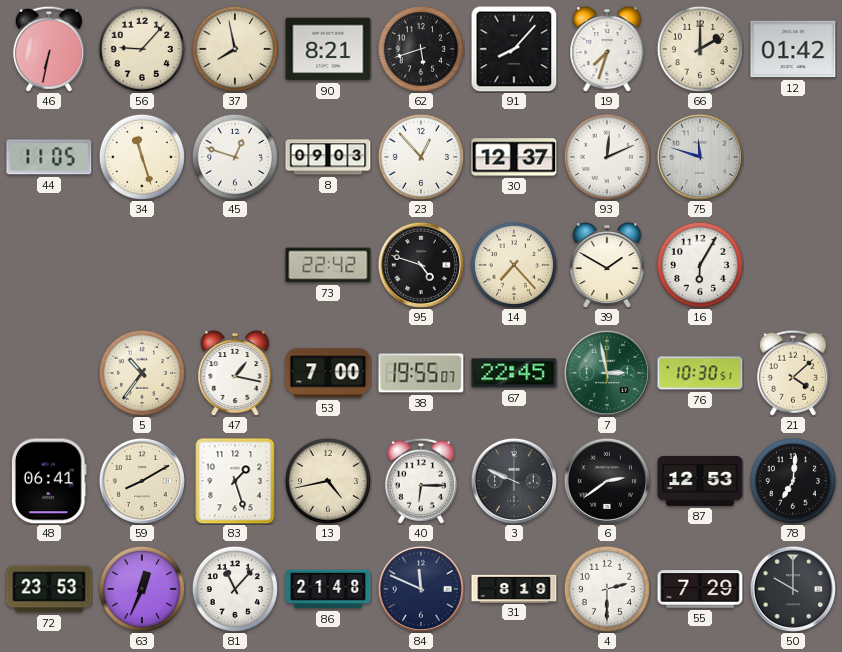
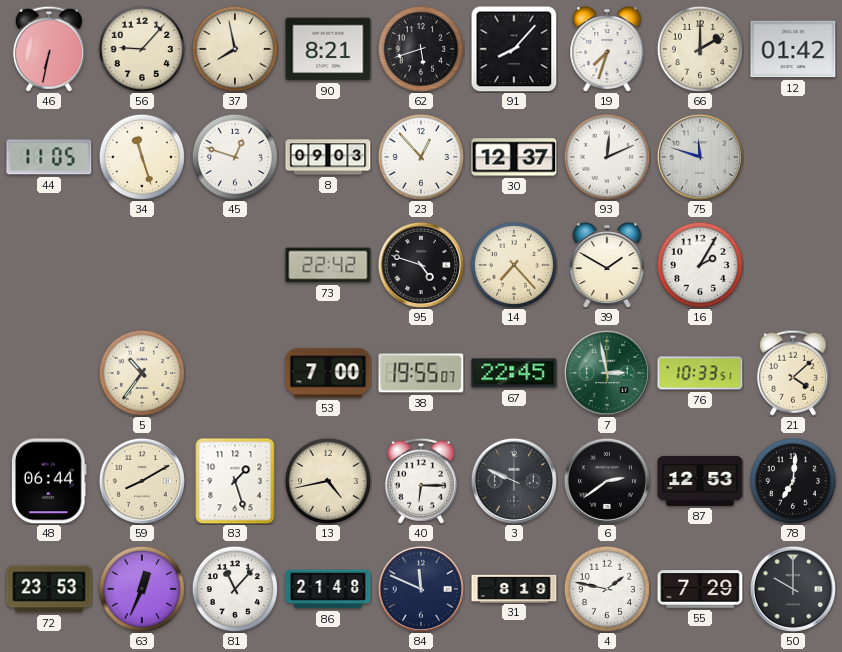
16: 6:05 -> 2:05 (700, 265)
47: 1:17 -> none (235, 373)
76: 10:30 -> 10:33 (700, 373)
48: 06:41 -> 06:44 (50, 481)
4: 2:30 -> 1:47 (607, 589)
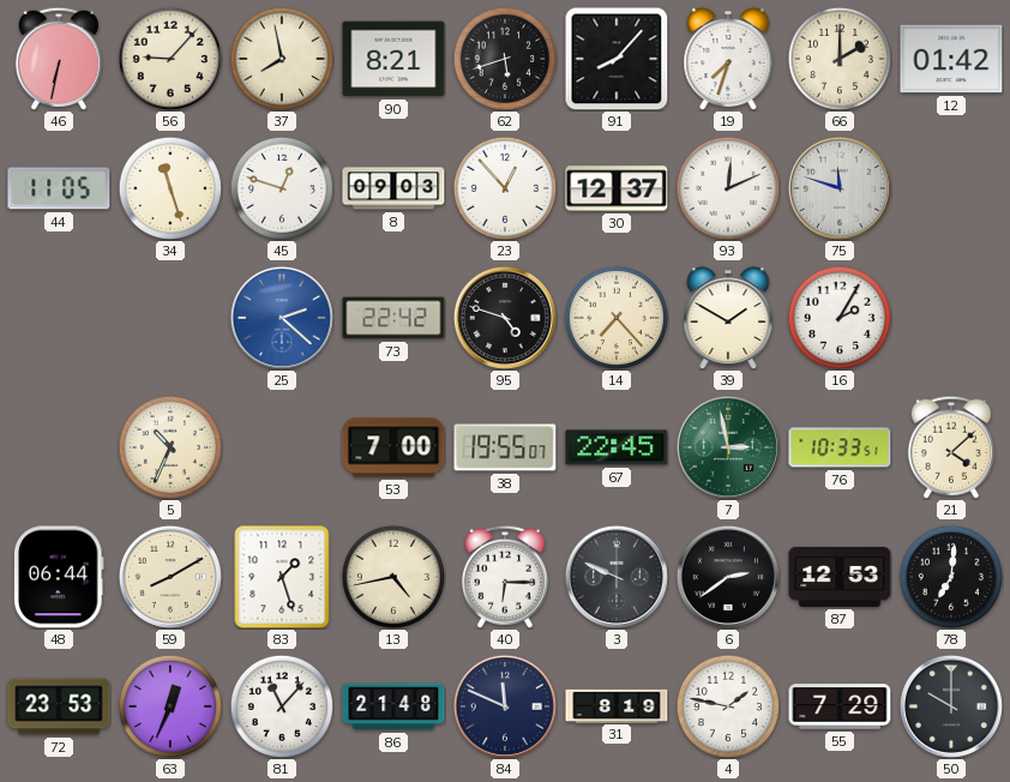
25: none -> 2:22 (282, 318)
5: 10:36 -> 10:34 (170, 447)
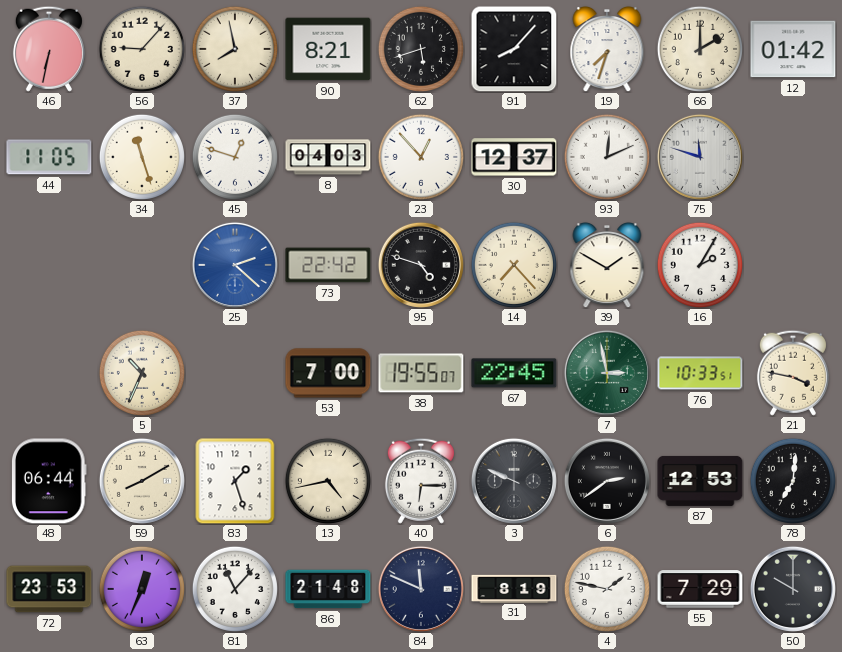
8: 09:03 -> 04:03 (328, 157)
21: 4:08 -> 3:47 (793, 373)
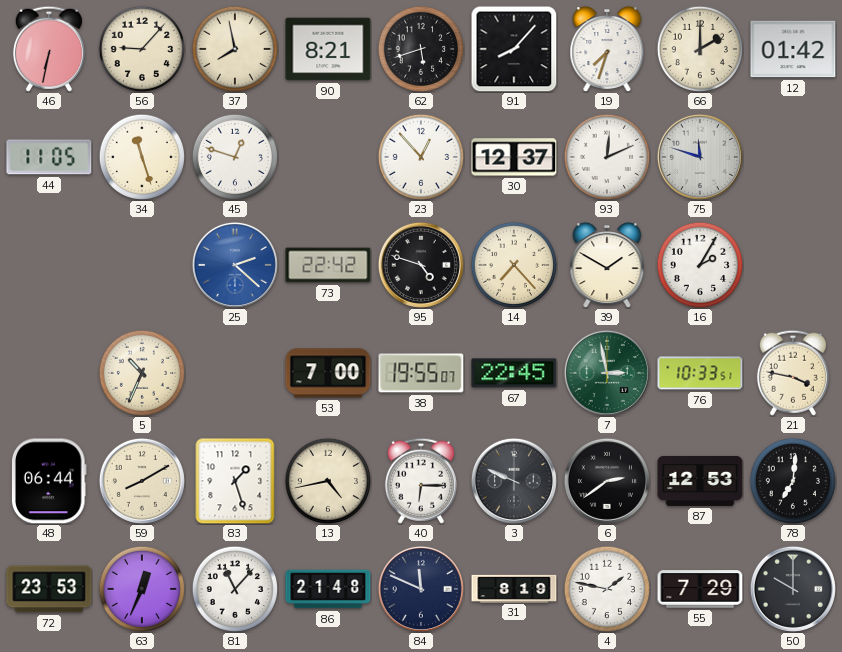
8: 04:03 -> none (328, 157)
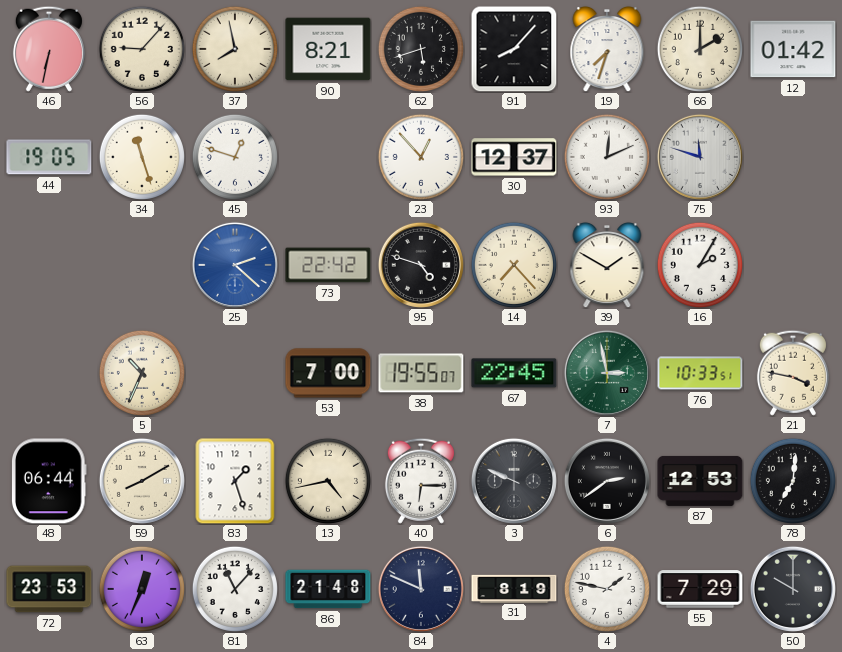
44: 11:05 -> 19:05 (49, 157)
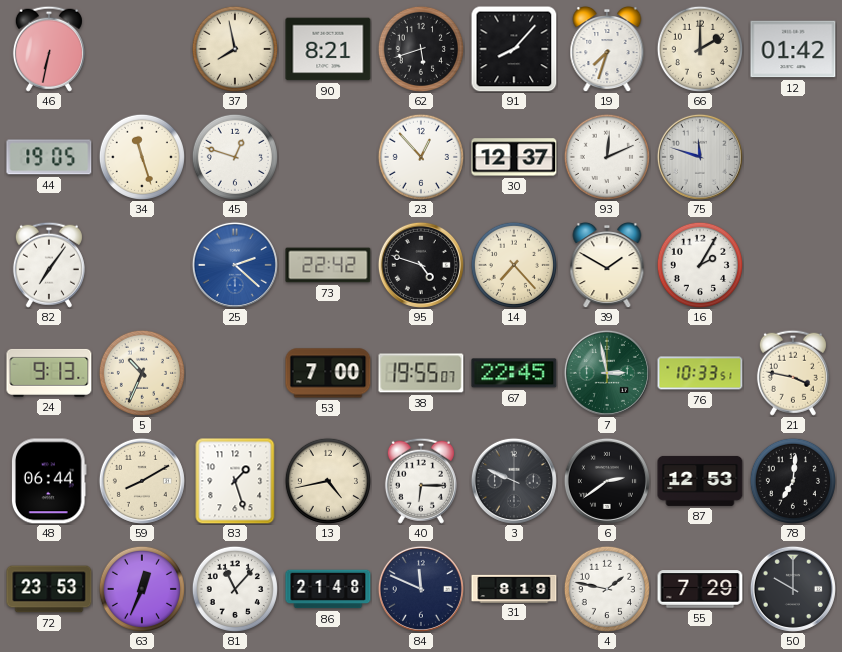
56: 9:07 -> none (142, 49)
82: none -> 7:06 (49, 265)
24: none -> 9:13 (49, 373)
